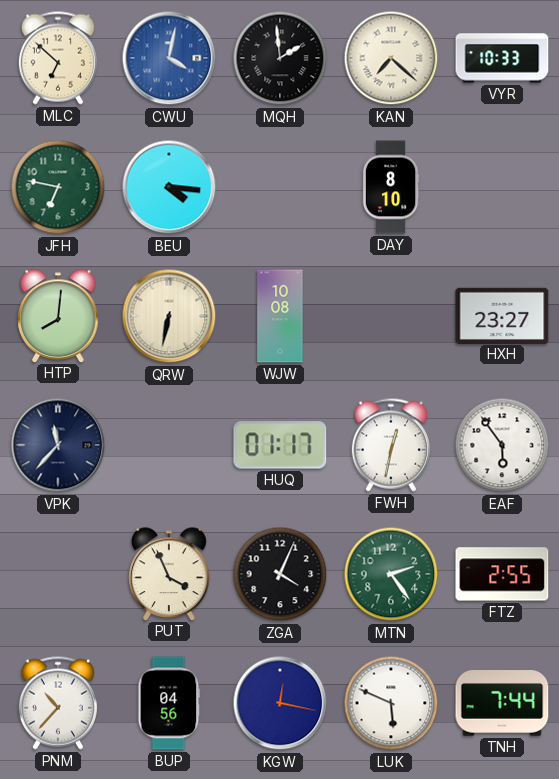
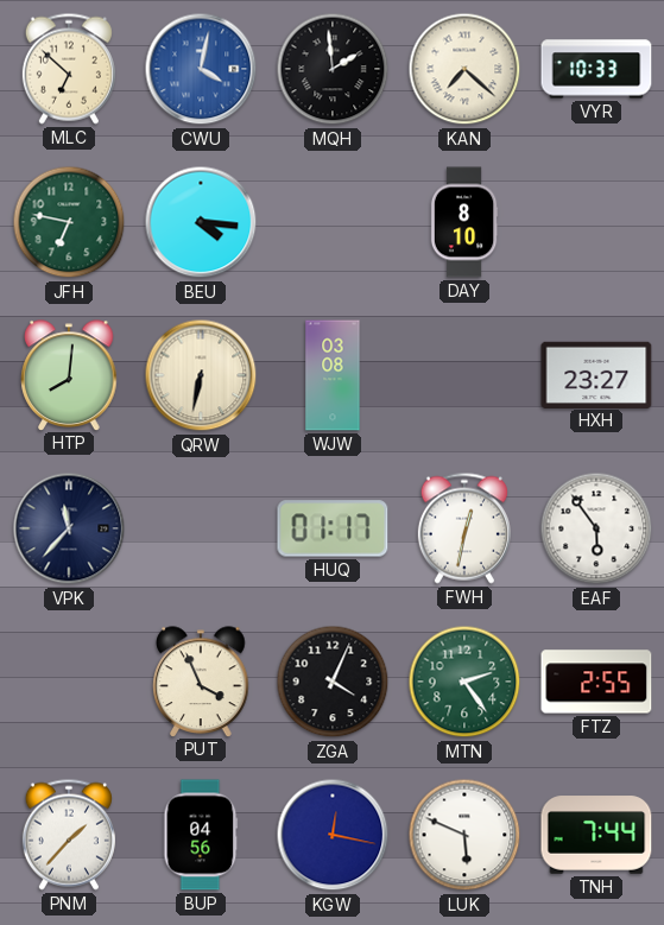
WJW: 10:08 -> 03:08 (333, 375)
PNM: 10:37 -> 1:37 (69, 835)
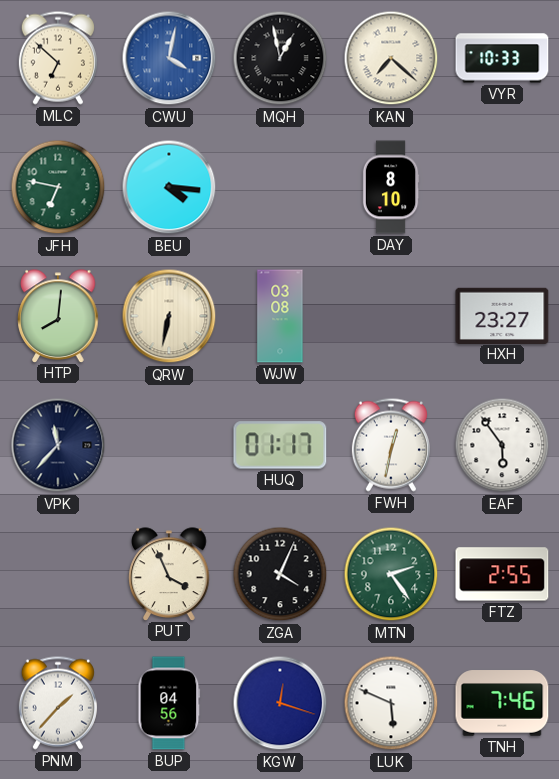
MQH: 1:59 -> 12:58 (280, 58)
KGW: 12:17 -> 12:18 (280, 703)
TNH: 7:44 -> 7:46 (502, 703)
